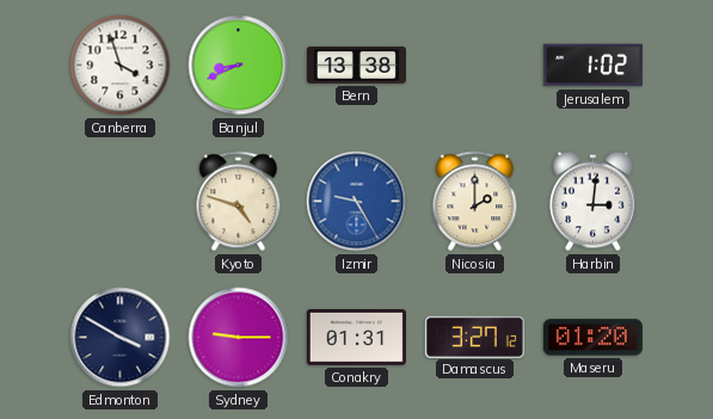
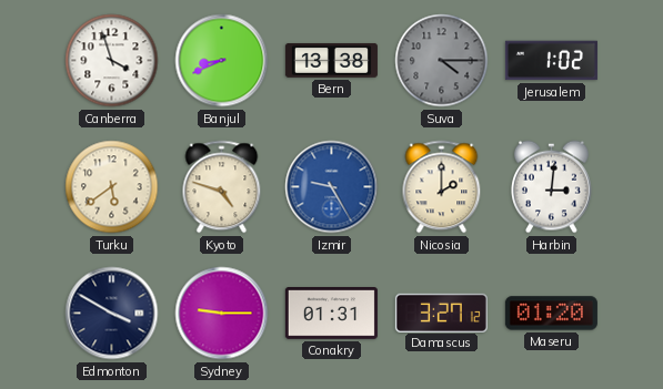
Suva: none -> 4:15 (442, 61)
Turku: none -> 5:39 (112, 187)
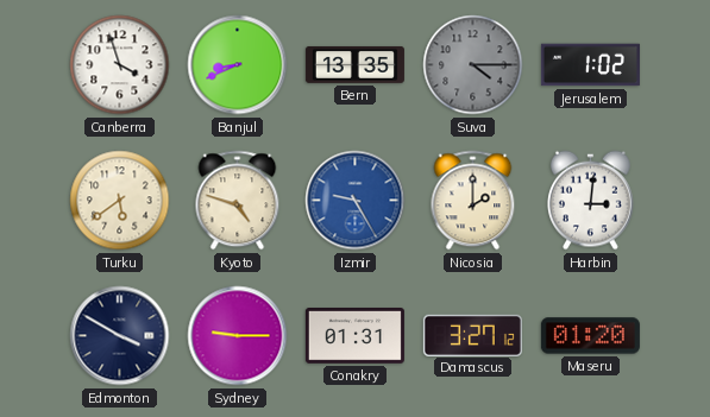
Bern: 13:38 -> 13:35 (354, 64)
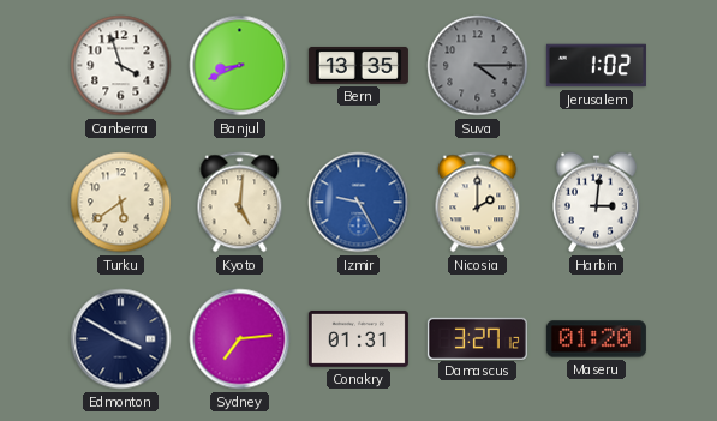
Kyoto: 4:48 -> 5:01 (240, 203)
Sydney: 9:15 -> 7:14 (240, 339)
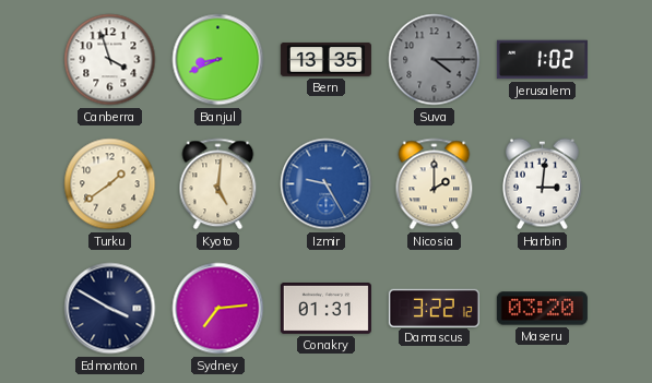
Turku: 5:39 -> 1:39 (110, 184)
Damascus: 3:27 -> 3:22 (434, 308)
Maseru: 01:20 -> 03:20 (542, 309)
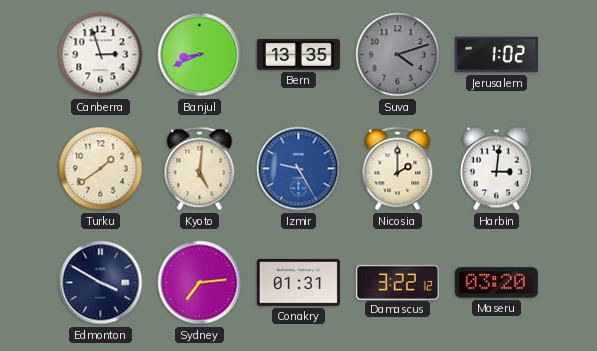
Canberra: 3:57 -> 2:57 (101, 55)
Suva: 4:15 -> 4:12 (398, 55)
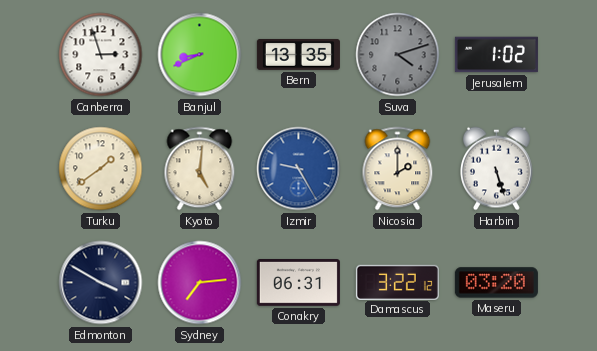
Harbin: 3:01 -> 5:27 (497, 169)
Conakry: 01:31 -> 06:31 (298, 283)
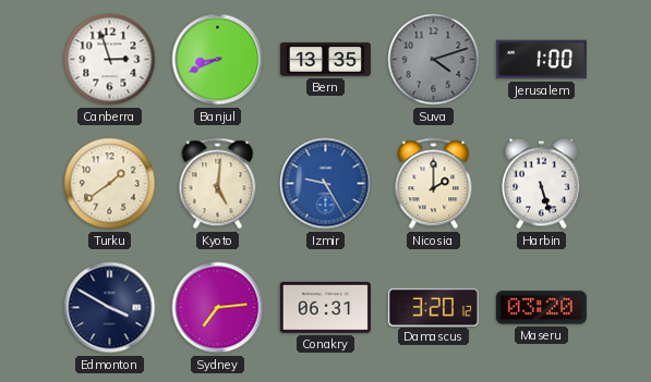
Jerusalem: 1:02 -> 1:00 (541, 60)
Damascus: 3:22 -> 3:20 (433, 307)
